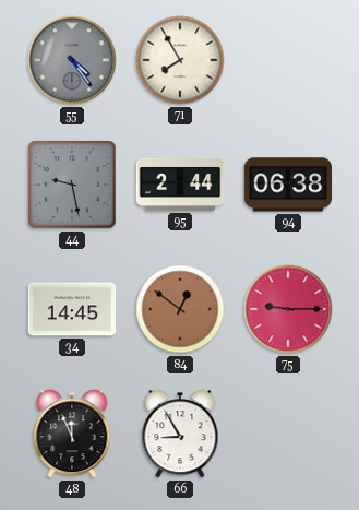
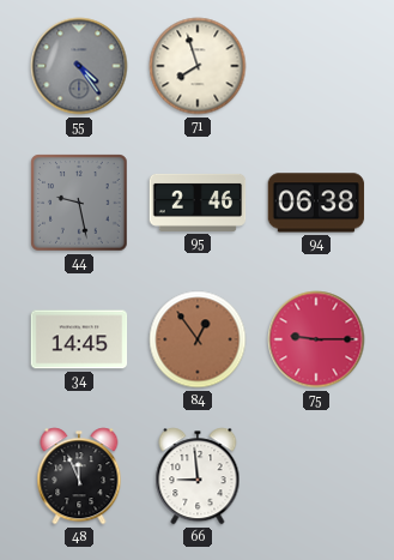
71: 7:55 -> 7:57 (198, 66)
95: 2:44 -> 2:46 (198, 203)
84: 12:51 -> 12:54 (198, 339)
66: 8:55 -> 8:59 (198, 476)
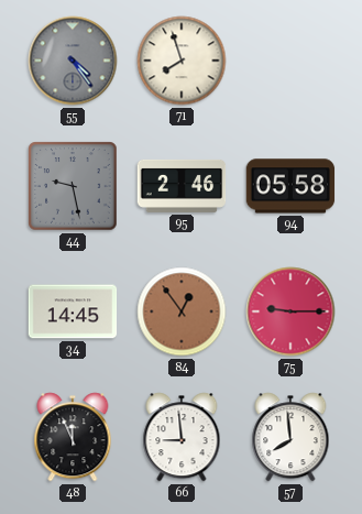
94: 06:38 -> 05:58 (290, 186)
57: none -> 7:59 (290, 437)
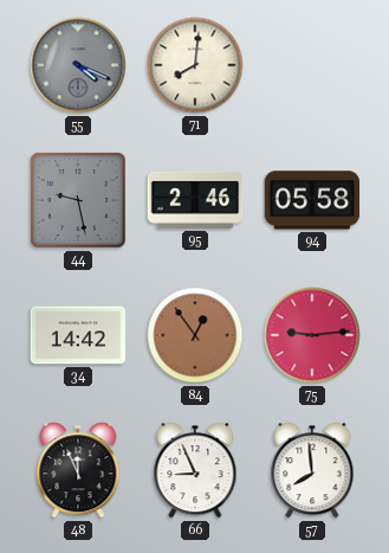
55: 4:24 -> 4:19 (78, 65)
71: 7:57 -> 8:01 (195, 65)
34: 14:45 -> 14:42 (78, 335)
75: 9:15 -> 9:14 (312, 335)
66: 8:59 -> 8:56 (195, 470)
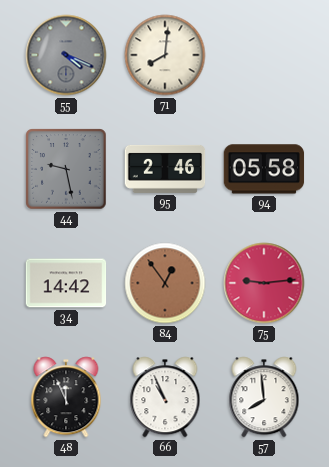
66: 8:56 -> 10:56 (165, 397)
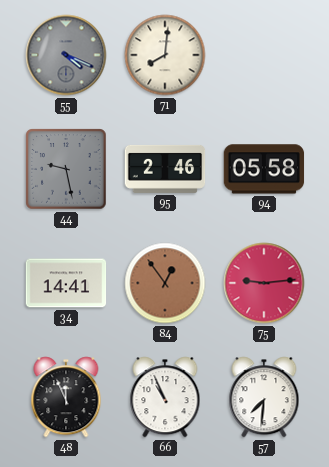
34: 14:42 -> 14:41 (66, 283)
57: 7:59 -> 7:31 (264, 397)
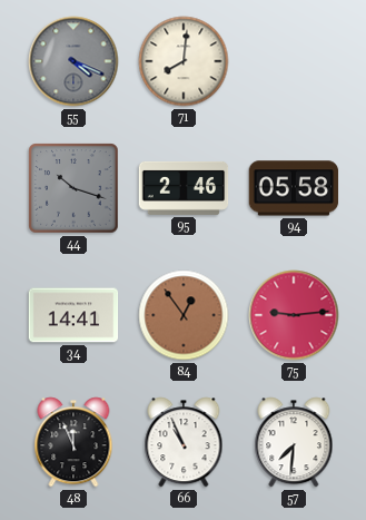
44: 9:28 -> 10:18 (73, 188)
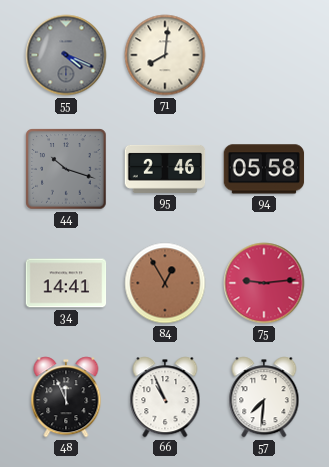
84: 12:54 -> 12:55 (165, 283)
